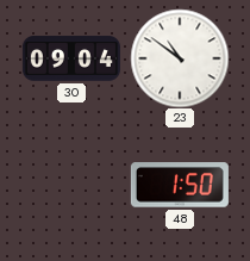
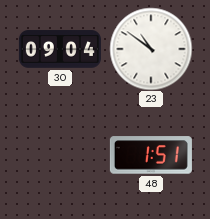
48: 1:50 -> 1:51 (151, 155)
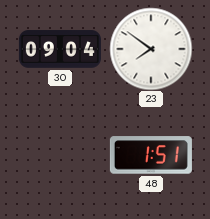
23: 10:51 -> 7:51 (151, 49)
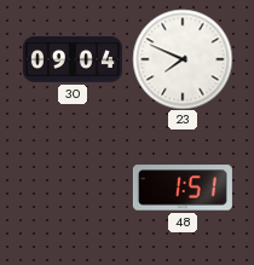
23: 7:51 -> 7:49 (183, 59)
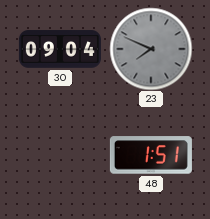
23 dial: white -> grey (151, 49)
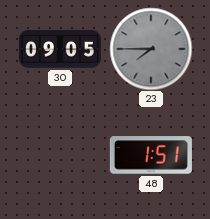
30: 09:04 -> 09:05 (60, 49)
23: 7:49 -> 7:45 (151, 49)
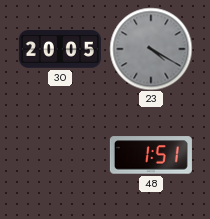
30: 09:05 -> 20:05 (60, 49)
23: 7:45 -> 4:20 (151, 49)
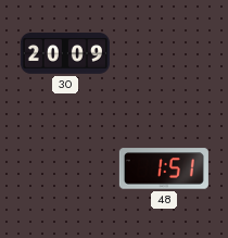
30: 20:05 -> 20:09 (65, 53)
23: 4:20 -> none (151, 49)
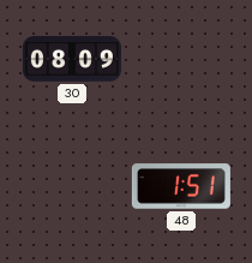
30: 20:09 -> 08:09 (72, 59)
